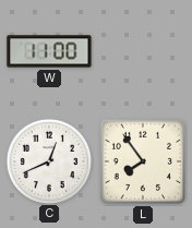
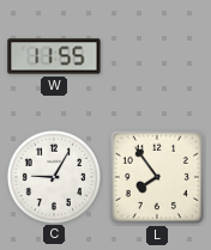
W: 11:00 -> 11:55 (54, 56)
C: 12:41 -> 9:05 (53, 176)
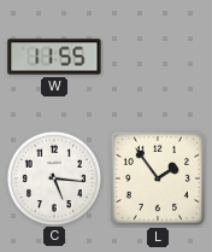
C: 9:05 -> 5:16 (53, 177)
L: 7:54 -> 1:54 (158, 178)
